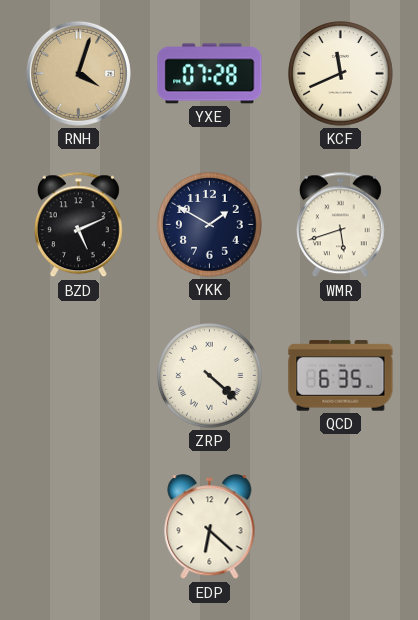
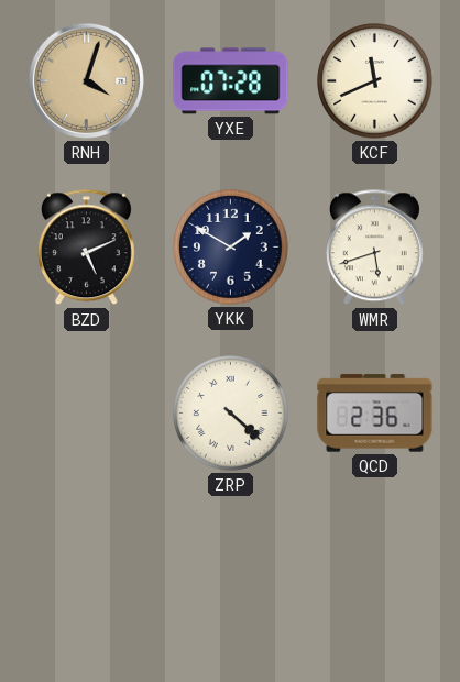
QCD: 6:35 -> 2:36 (375, 414)
EDP: 6:22 -> none (210, 527)
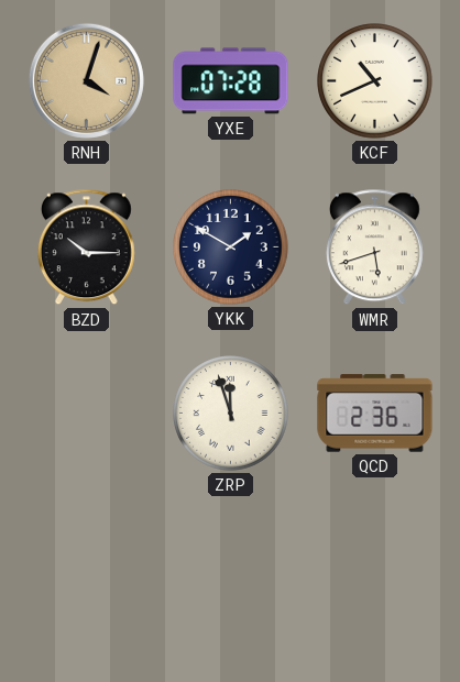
KCF: 11:41 -> 10:41 (375, 81)
BZD: 5:11 -> 10:15 (86, 248)
ZRP: 4:22 -> 11:57 (231, 414)
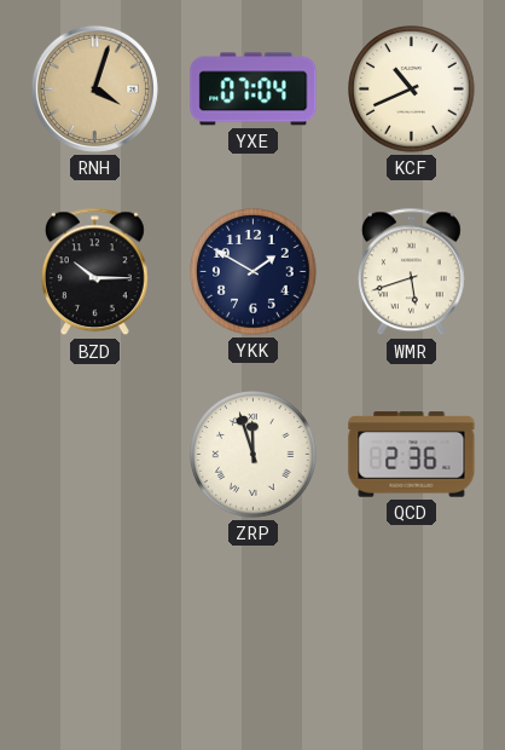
YXE: 07:28 -> 07:04 (254, 90)
